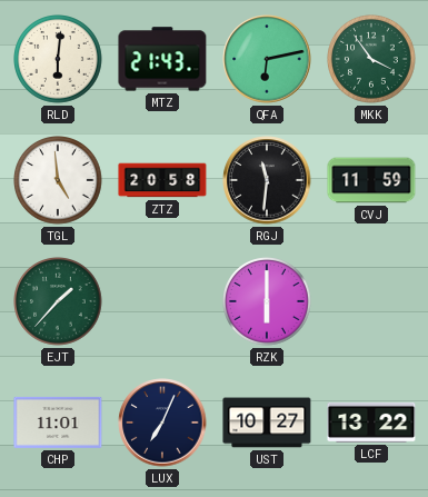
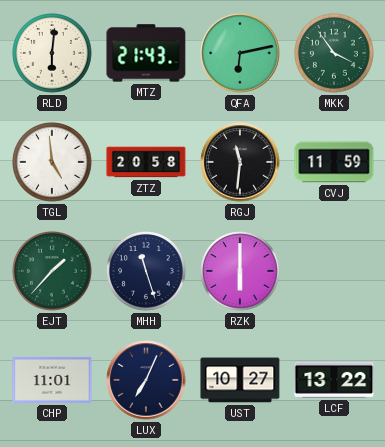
MHH: none -> 11:27 (147, 272)
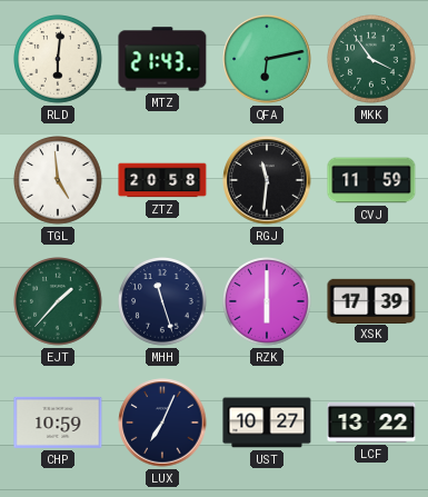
XSK: none -> 17:39 (371, 300)
CHP: 11:01 -> 10:59 (58, 423)
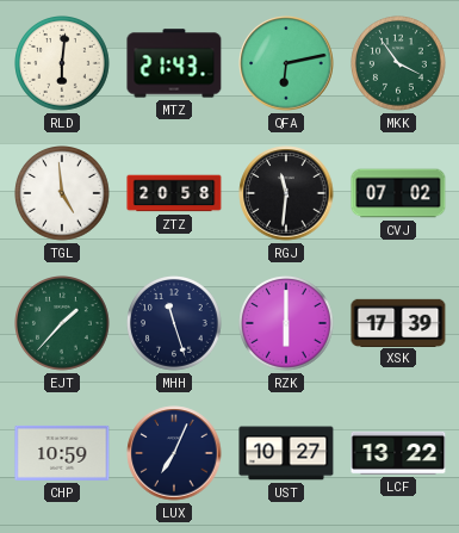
CVJ: 11:59 -> 07:02 (398, 193)
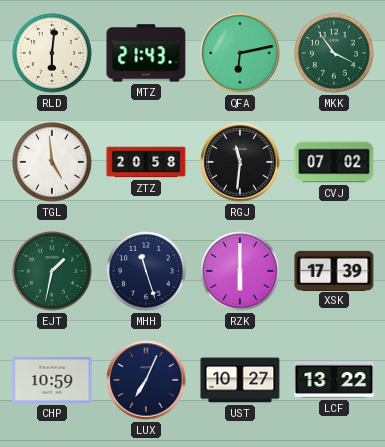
EJT: 1:37 -> 1:32 (53, 272)
